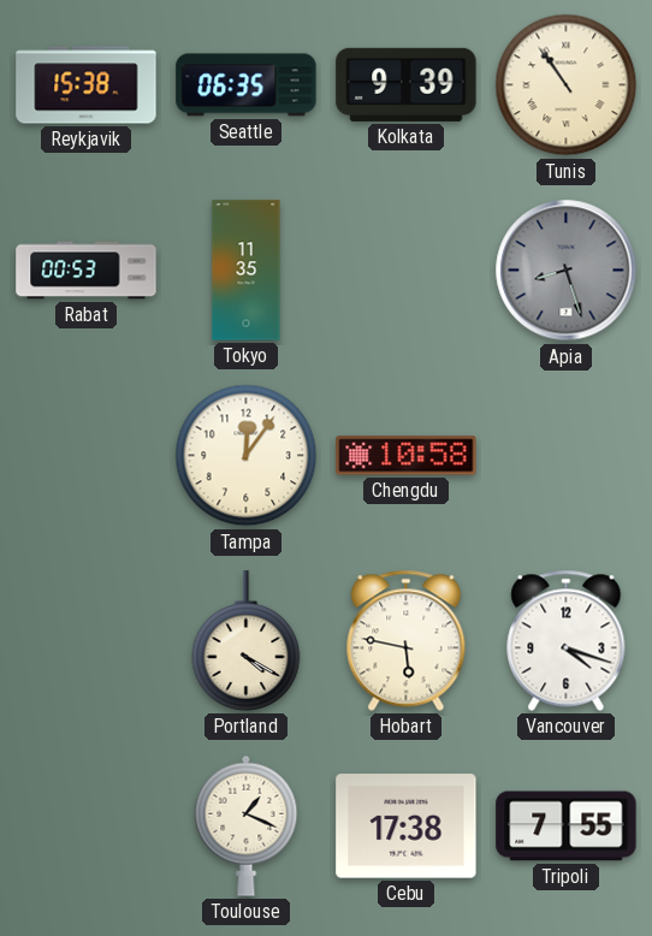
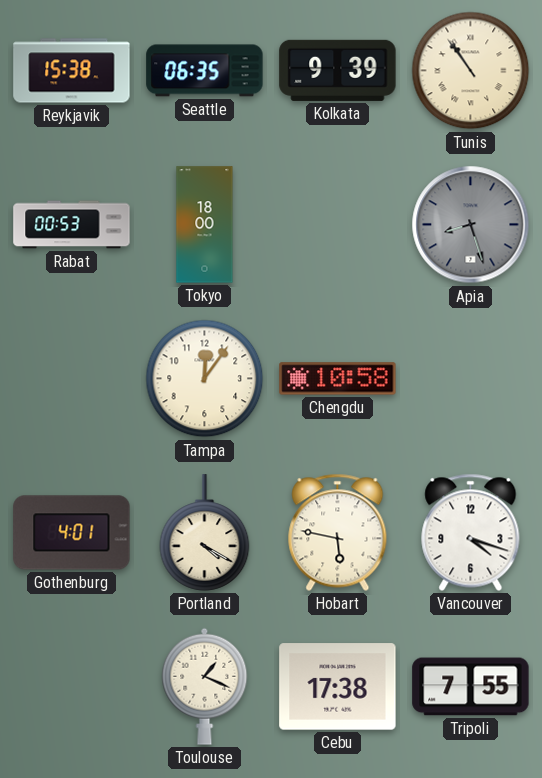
Tokyo: 11:35 -> 18:00 (205, 225)
Gothenburg: none -> 4:01 (72, 533)
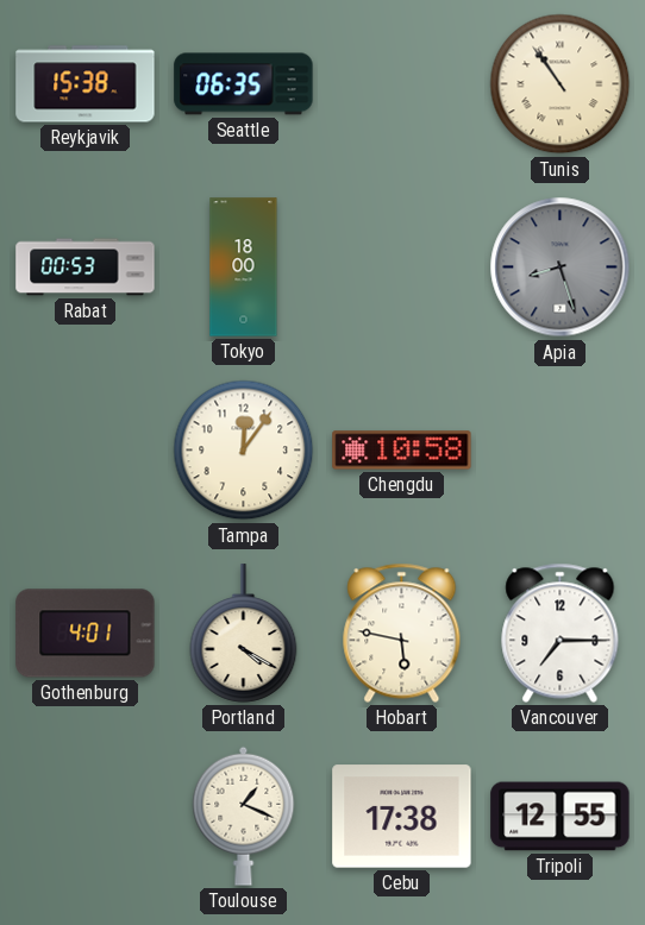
Kolkata: 9:39 -> none (338, 70)
Vancouver: 4:18 -> 7:15 (561, 633)
Tripoli: 7:55 -> 12:55 (561, 817)
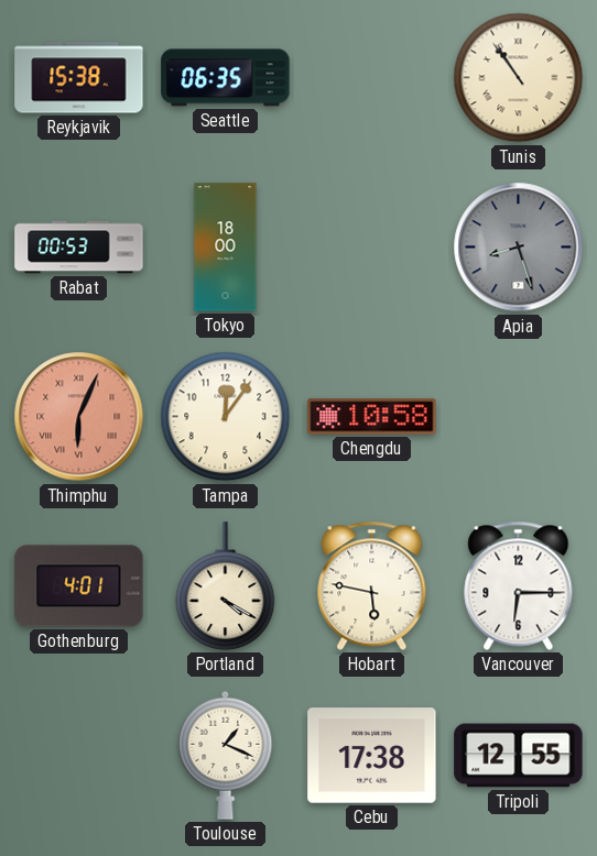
Thimphu: none -> 6:04 (79, 417)
Vancouver: 7:15 -> 6:15 (519, 585)
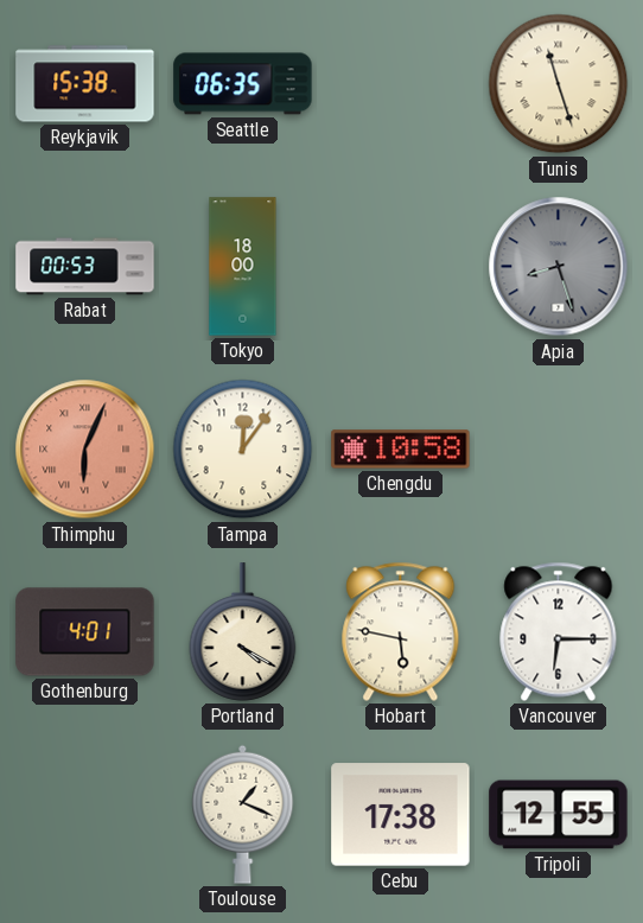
Tunis: 10:54 -> 11:27 (559, 84)
